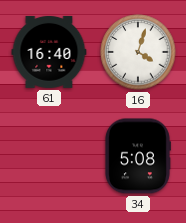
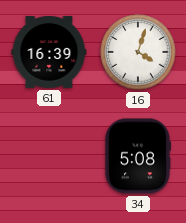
61: 16:40 -> 16:39 (49, 52)
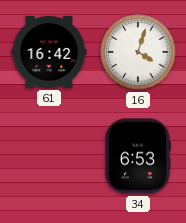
61: 16:39 -> 16:42 (49, 52)
34: 5:08 -> 6:53 (138, 156)
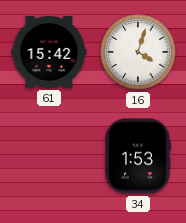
61: 16:42 -> 15:42 (49, 52)
34: 6:53 -> 1:53 (138, 156)
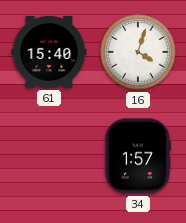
61: 15:42 -> 15:40 (49, 52)
34: 1:53 -> 1:57 (138, 156)
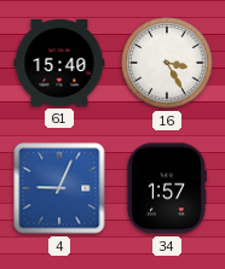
16: 4:03 -> 3:25 (167, 63)
4: none -> 9:04 (59, 188)
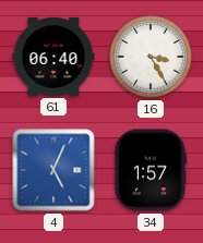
61: 15:40 -> 06:40 (53, 57)
4: 9:04 -> 5:04 (53, 170)
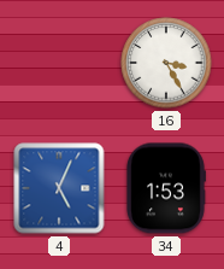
61: 06:40 -> none (53, 57)
34: 1:57 -> 1:53 (166, 188)
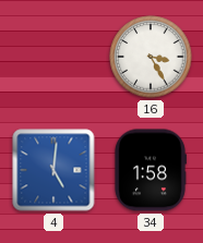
4: 5:04 -> 5:01 (53, 170)
34: 1:53 -> 1:58 (151, 170)
